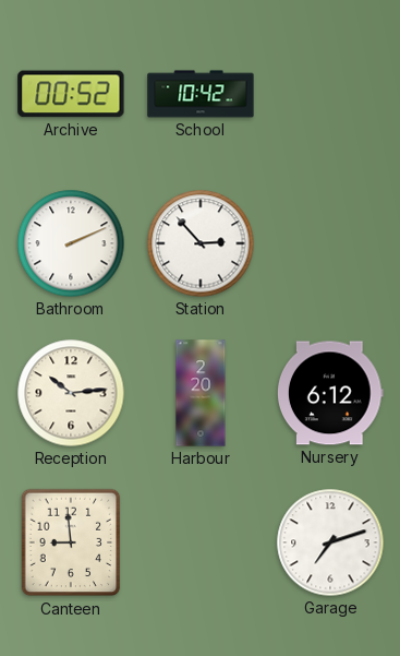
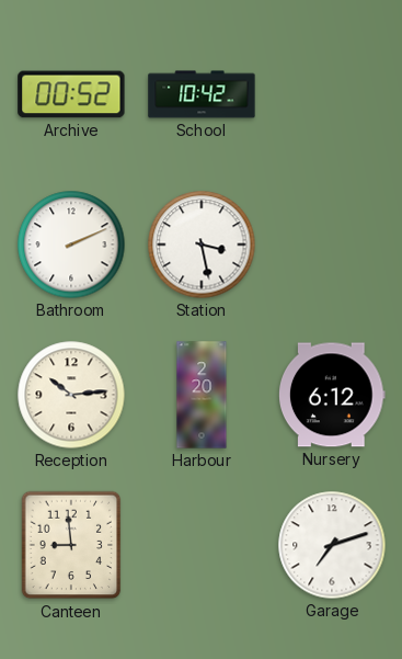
Station: 2:53 -> 3:28 (202, 245)
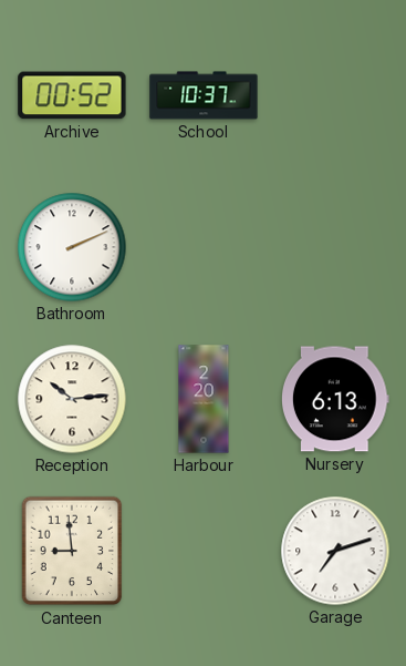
School: 10:42 -> 10:37 (204, 95)
Station: 3:28 -> none (202, 245)
Nursery: 6:12 -> 6:13 (336, 399)
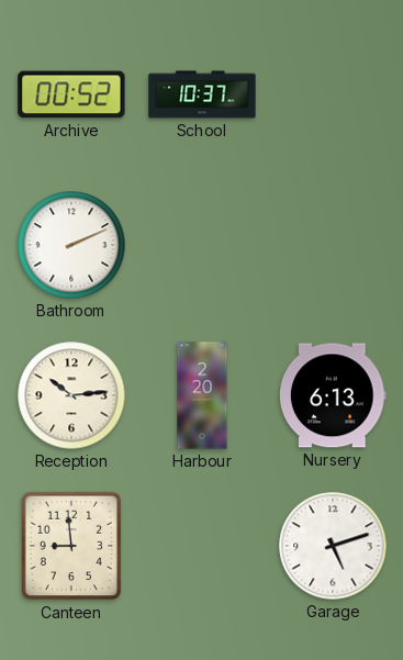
Garage: 7:12 -> 5:12 (333, 546)
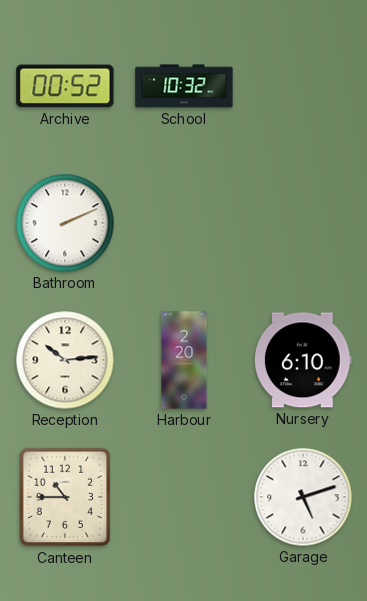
School: 10:37 -> 10:32 (184, 86)
Nursery: 6:13 -> 6:10 (304, 360)
Canteen: 8:59 -> 10:45 (65, 497)
